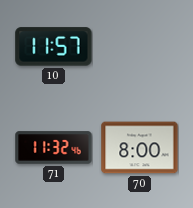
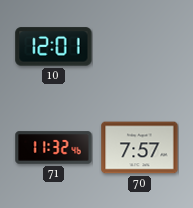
10: 11:57 -> 12:01 (54, 47)
70: 8:00 -> 7:57 (140, 148)
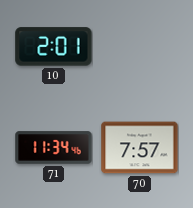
10: 12:01 -> 2:01 (54, 47)
71: 11:32 -> 11:34 (54, 148)
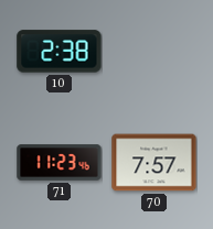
10: 2:01 -> 2:38 (60, 52)
71: 11:34 -> 11:23 (60, 163)
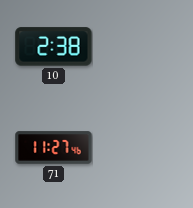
71: 11:23 -> 11:27 (54, 148)
70: 7:57 -> none (155, 163)
